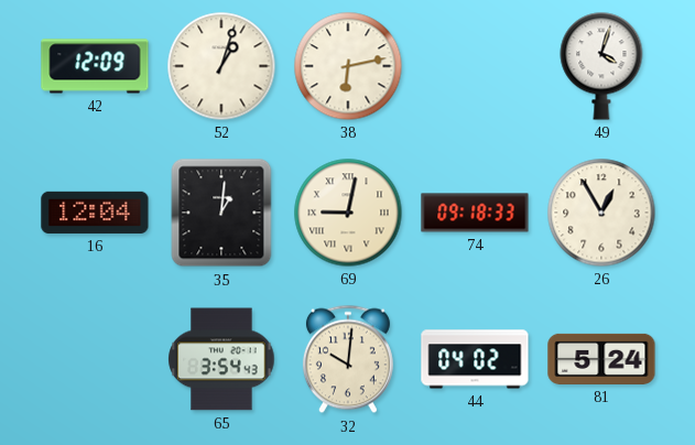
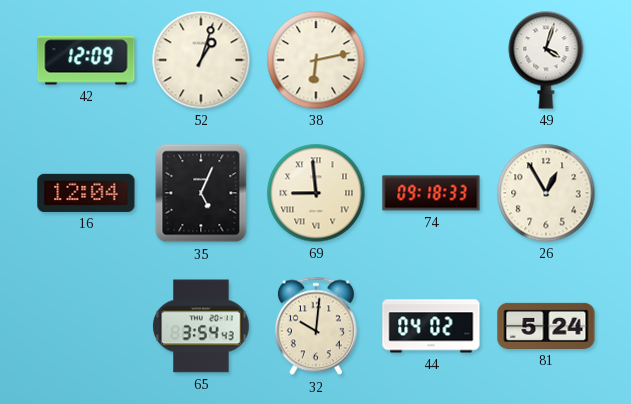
35: 1:01 -> 5:04 (201, 193)
69: 9:02 -> 8:59 (316, 193)
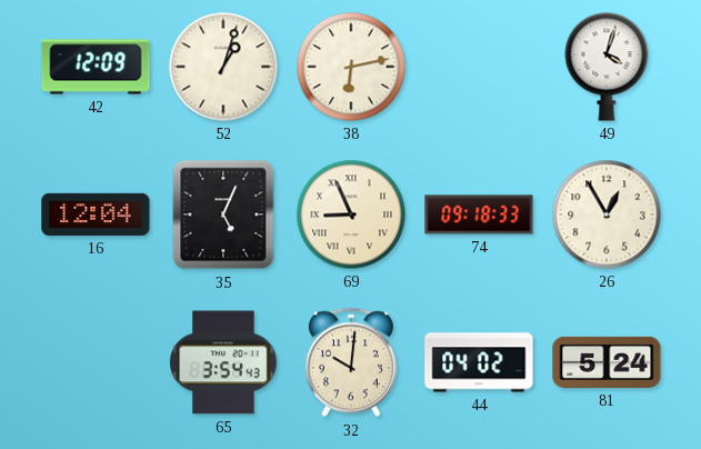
69: 8:59 -> 8:56 (351, 214)
